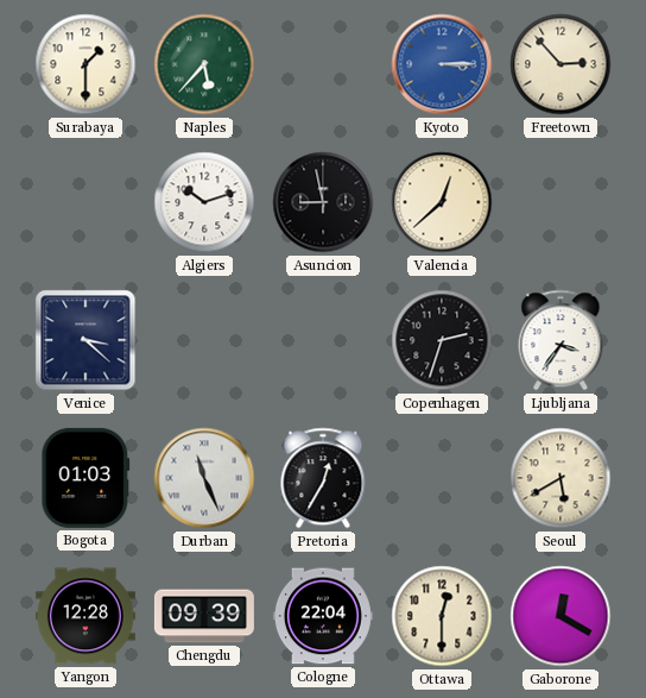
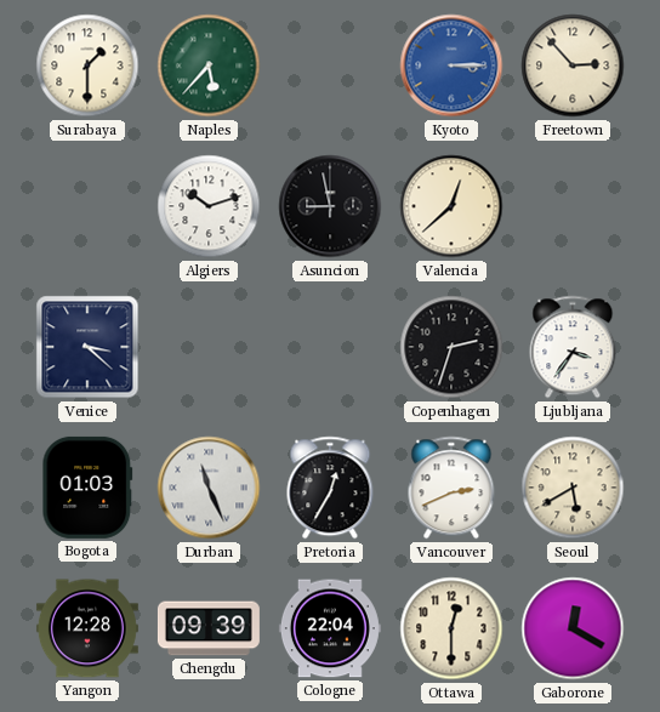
Vancouver: none -> 2:41 (451, 488)
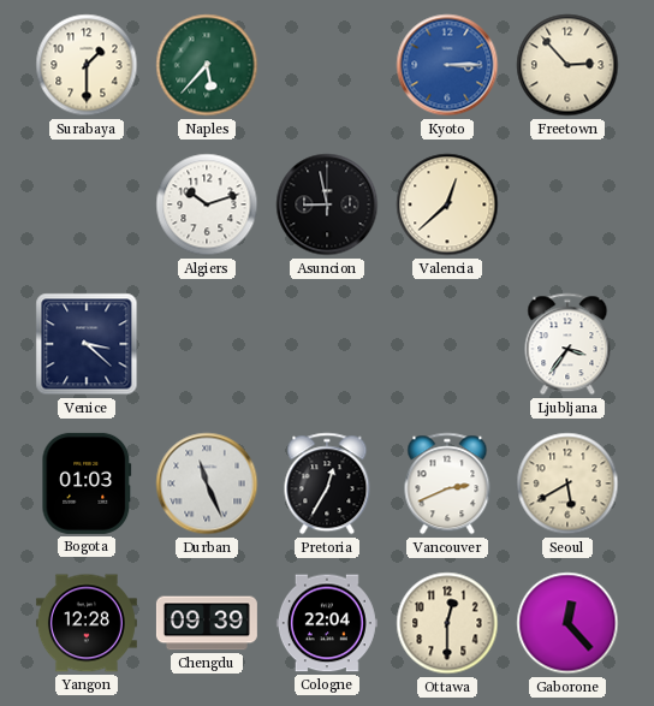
Copenhagen: 2:33 -> none (451, 347)
Gaborone: 12:20 -> 12:23 (567, 623)
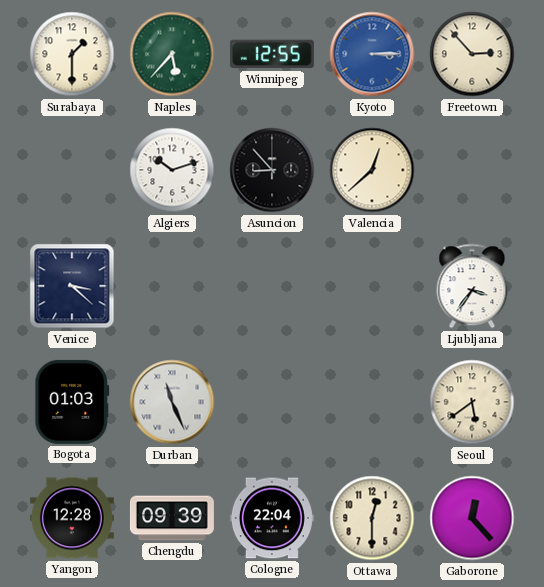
Winnipeg: none -> 12:55 (272, 54)
Asuncion: 8:58 -> 8:53 (272, 170)
Pretoria: 12:35 -> none (327, 483)
Vancouver: 2:41 -> none (447, 483)
Seoul: 5:40 -> 5:39 (472, 402)
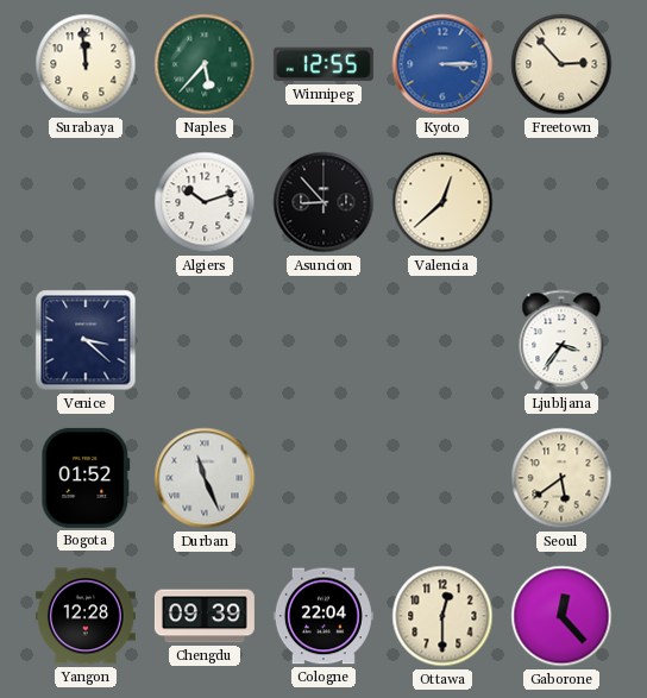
Surabaya: 1:30 -> 11:59 (86, 64)
Bogota: 01:03 -> 01:52 (86, 478)
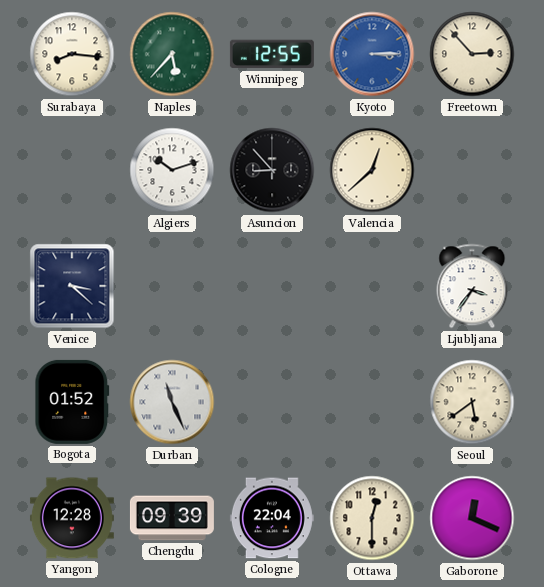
Surabaya: 11:59 -> 8:16 (72, 54)
Gaborone: 12:23 -> 12:19 (472, 518)
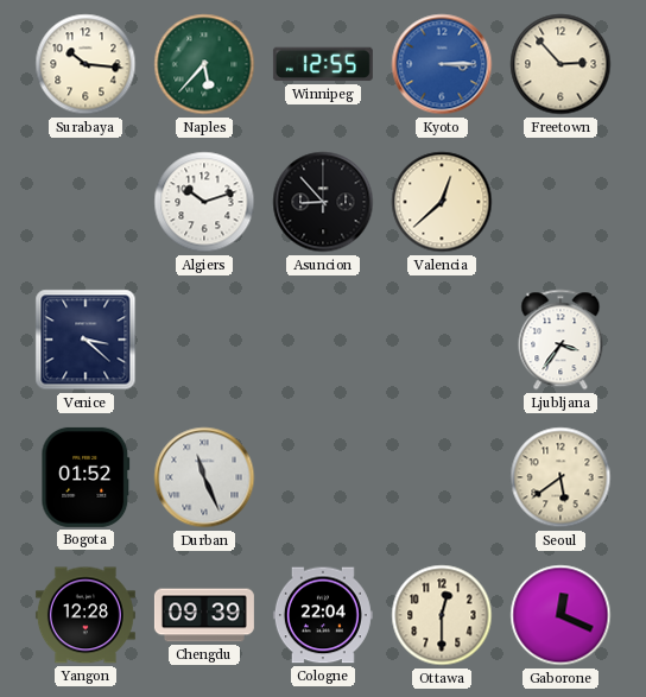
Surabaya: 8:16 -> 10:16 (85, 64)
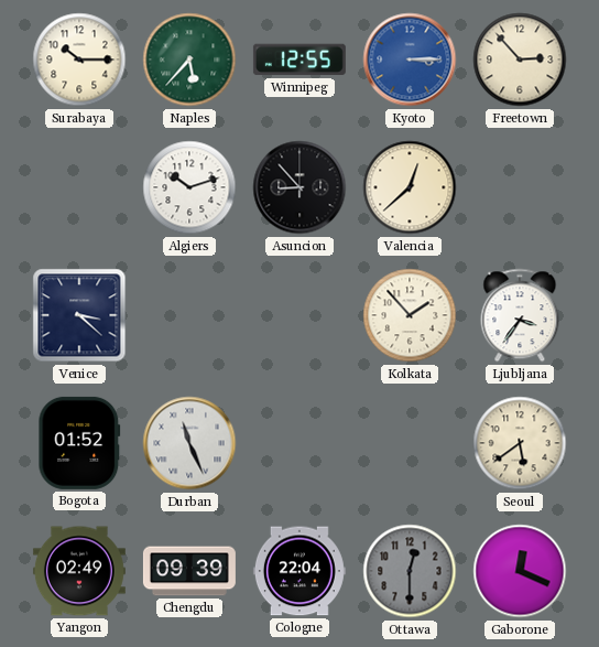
Surabaya: 10:16 -> 10:15 (79, 60)
Kolkata: none -> 1:53 (410, 315)
Yangon: 12:28 -> 02:49 (79, 571)
Ottawa dial: cream -> grey (410, 571)
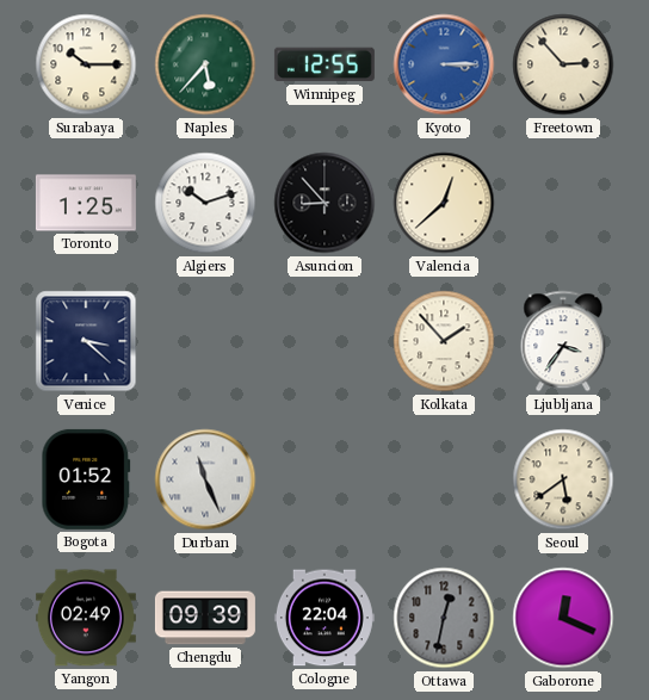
Toronto: none -> 1:25 (86, 203)
Ottawa: 12:30 -> 12:32 (444, 618)
